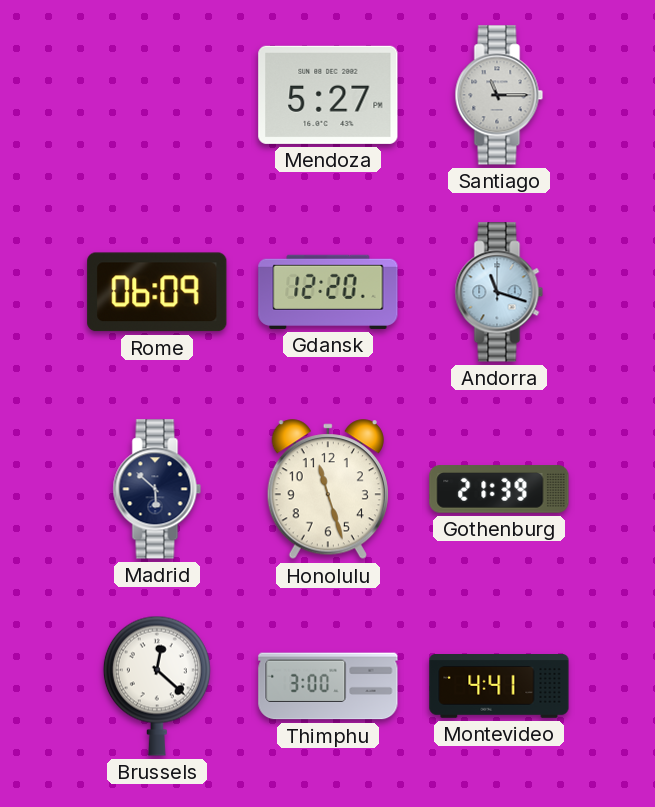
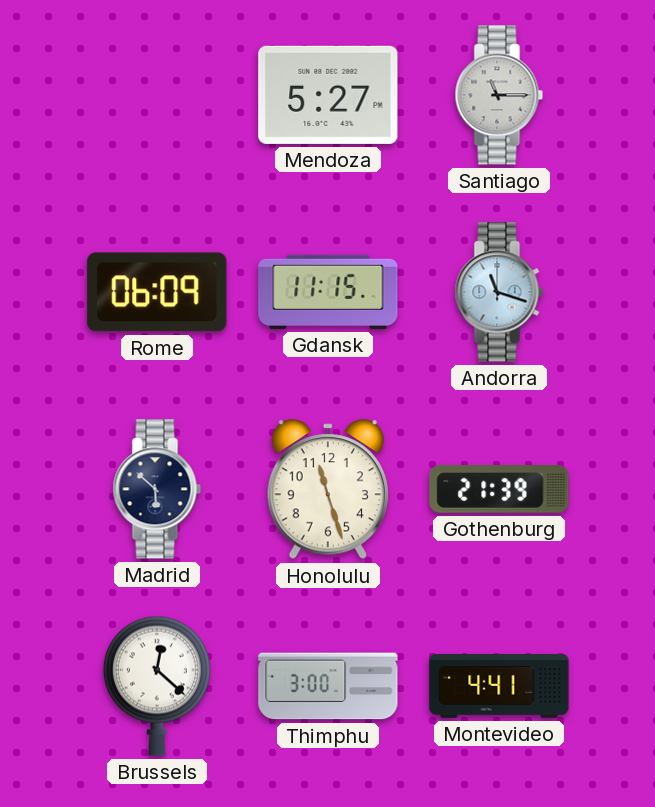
Gdansk: 12:20 -> 11:15 (328, 292)
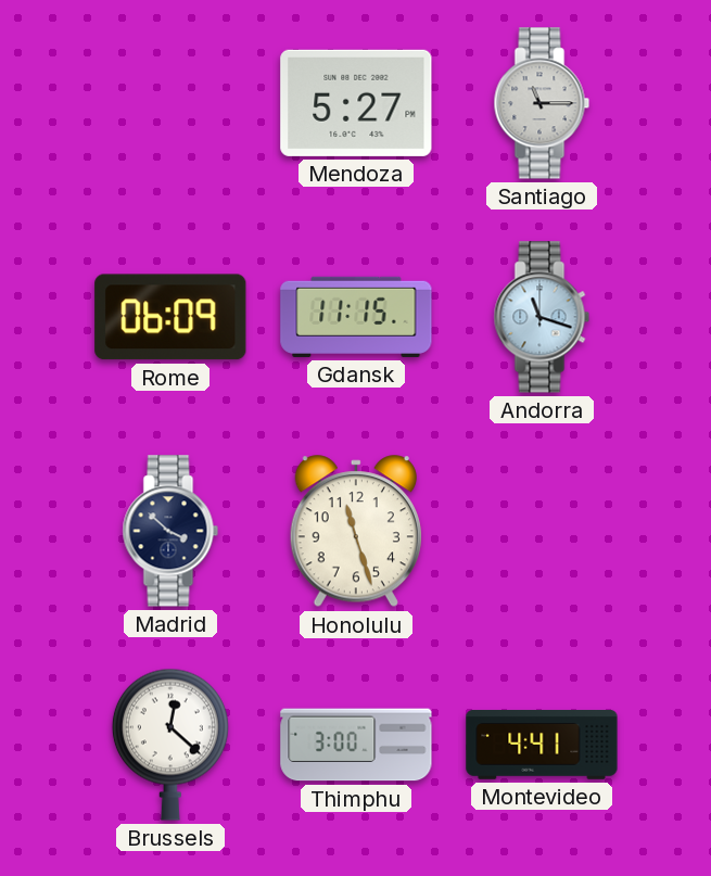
Madrid: 5:52 -> 3:52 (170, 531)
Gothenburg: 21:39 -> none (499, 489)
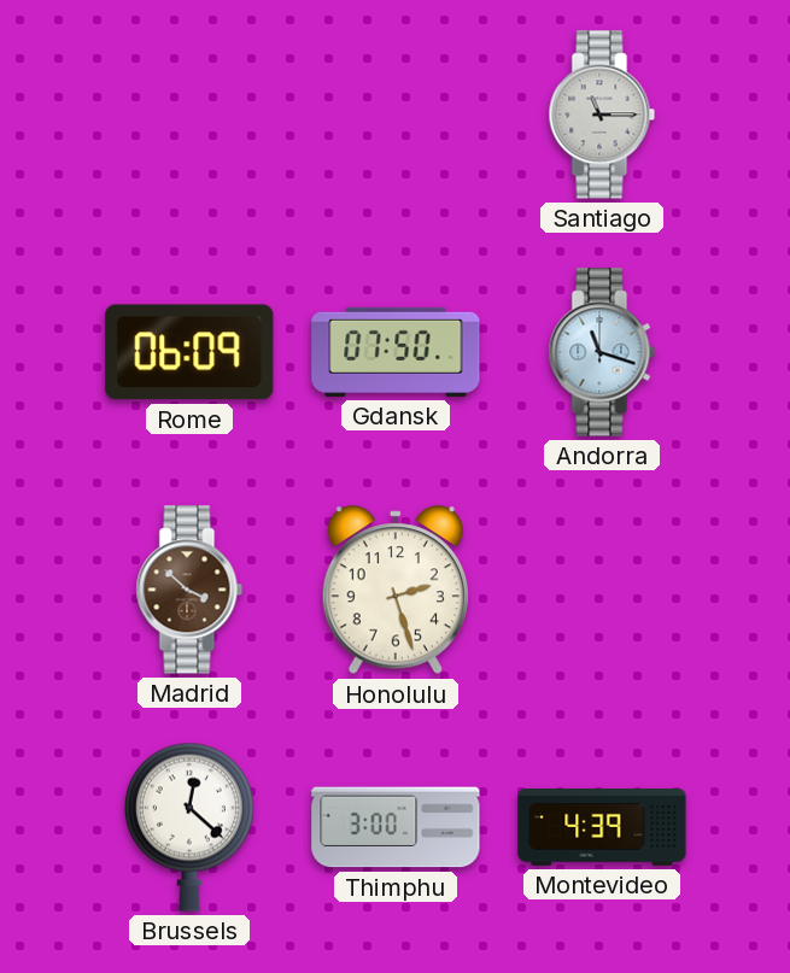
Mendoza: 5:27 -> none (356, 103)
Gdansk: 11:15 -> 07:50 (396, 352)
Madrid dial: navy -> brown (189, 590)
Honolulu: 11:27 -> 2:27 (396, 591)
Montevideo: 4:41 -> 4:39 (602, 828)
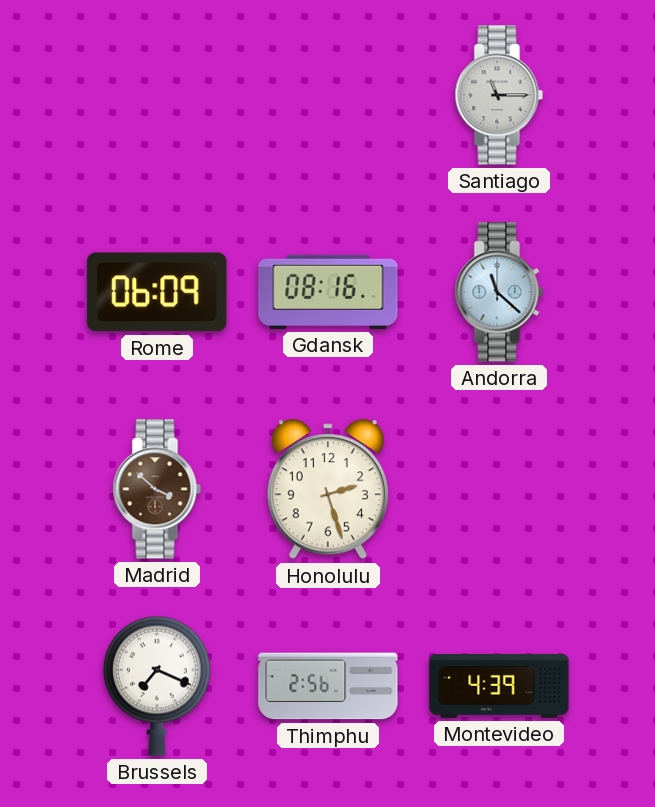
Gdansk: 07:50 -> 08:16 (328, 292)
Andorra: 11:18 -> 11:22 (499, 292)
Brussels: 12:22 -> 7:19 (157, 686)
Thimphu: 3:00 -> 2:56 (328, 686)
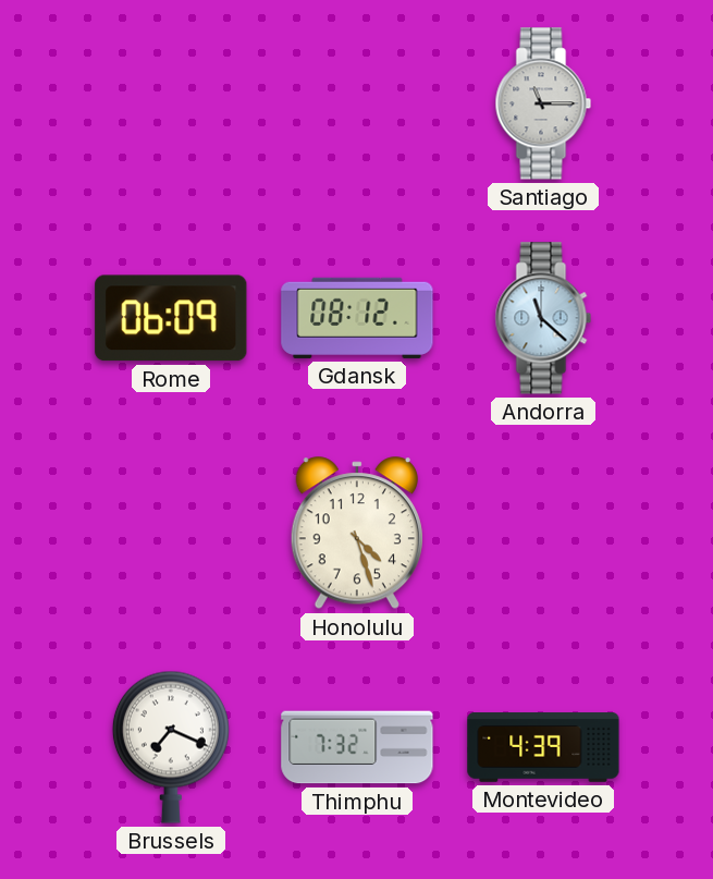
Gdansk: 08:16 -> 08:12 (357, 318)
Madrid: 3:52 -> none (157, 489)
Honolulu: 2:27 -> 4:27 (357, 534)
Thimphu: 2:56 -> 7:32 (357, 747)
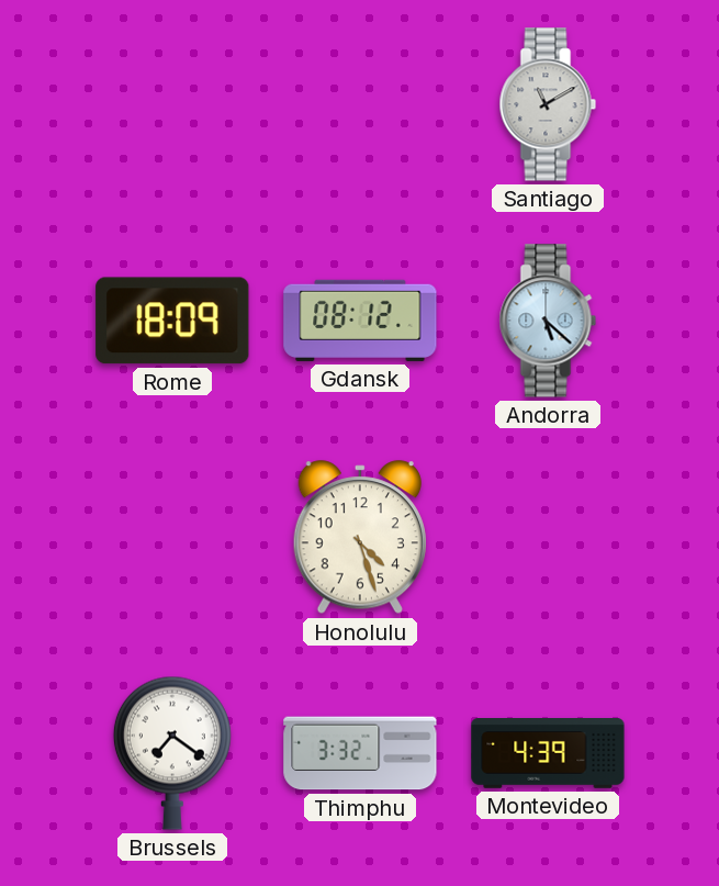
Santiago: 11:15 -> 11:10 (548, 104)
Rome: 06:09 -> 18:09 (172, 321)
Andorra: 11:22 -> 5:22 (548, 321)
Brussels: 7:19 -> 7:21 (172, 753)
Thimphu: 7:32 -> 3:32 (360, 753)
